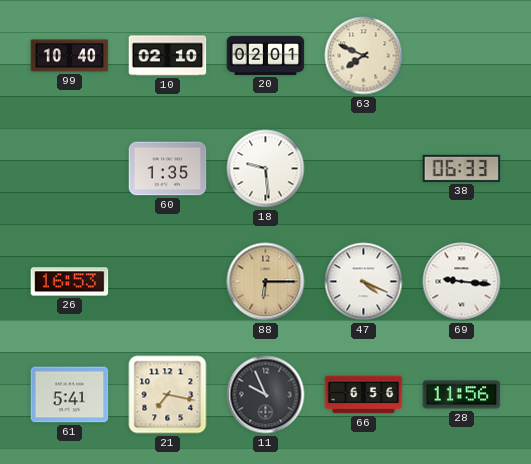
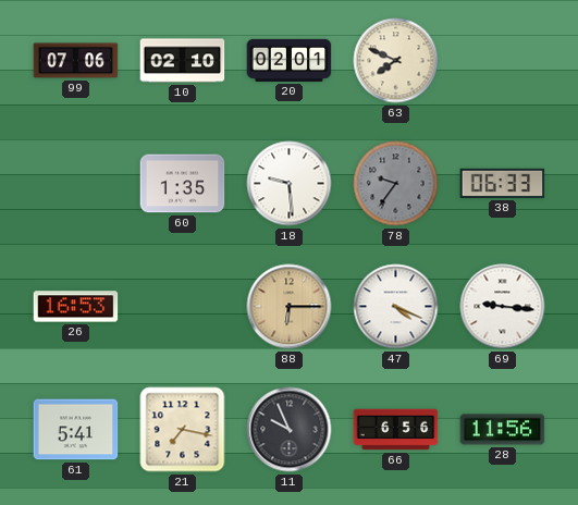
99: 10:40 -> 07:06 (76, 61)
78: none -> 9:36 (396, 184)
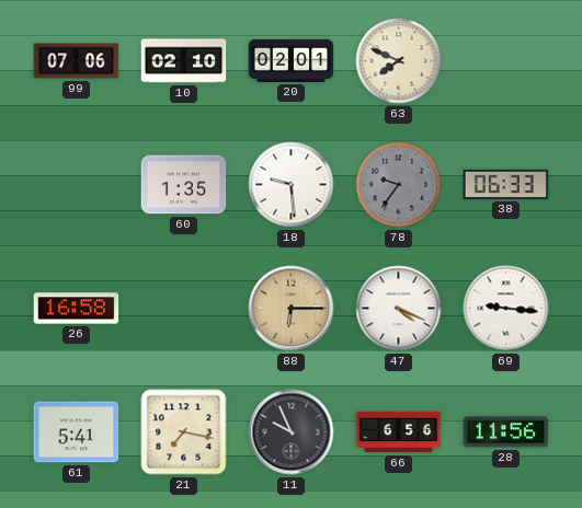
26: 16:53 -> 16:58 (77, 309)
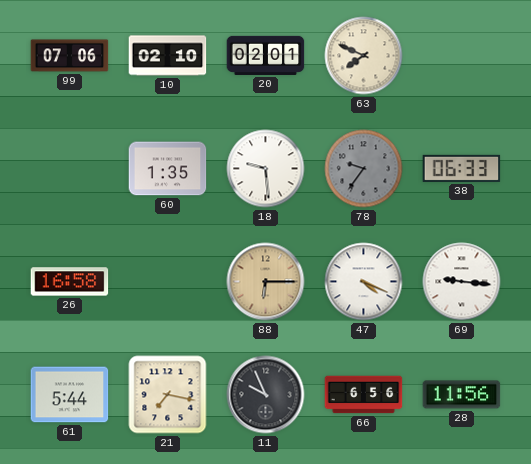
61: 5:41 -> 5:44 (70, 395)
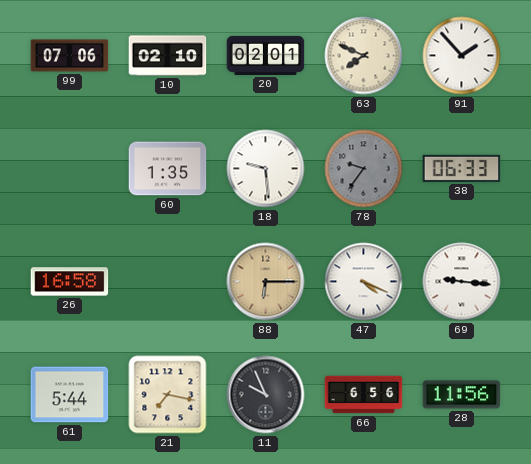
91: none -> 1:53 (462, 56)
